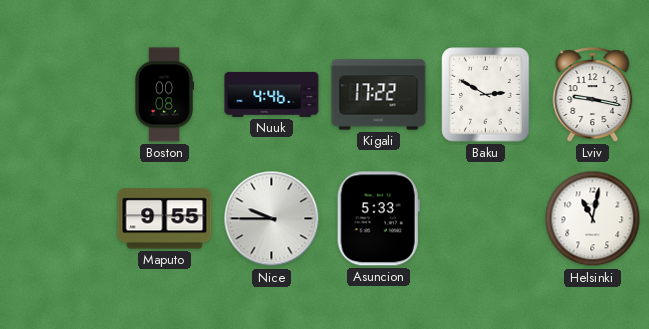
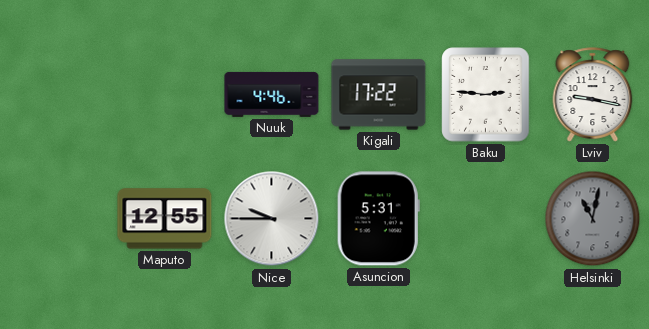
Boston: 00:08 -> none (164, 95)
Baku: 2:50 -> 2:46 (486, 95)
Maputo: 9:55 -> 12:55 (165, 219)
Asuncion: 5:33 -> 5:31 (378, 219)
Helsinki dial: white -> grey (593, 219)
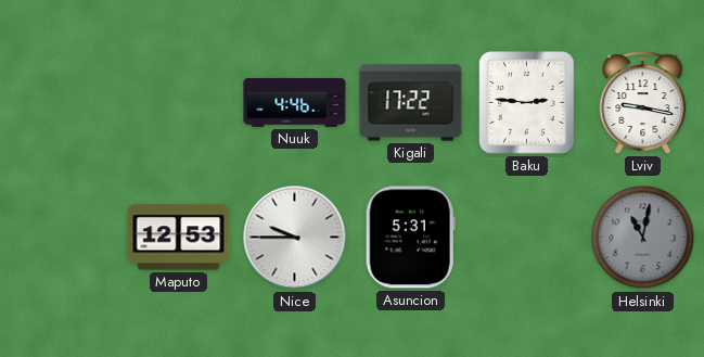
Maputo: 12:55 -> 12:53 (179, 238)
